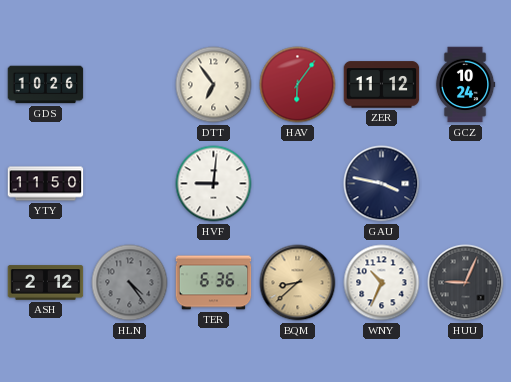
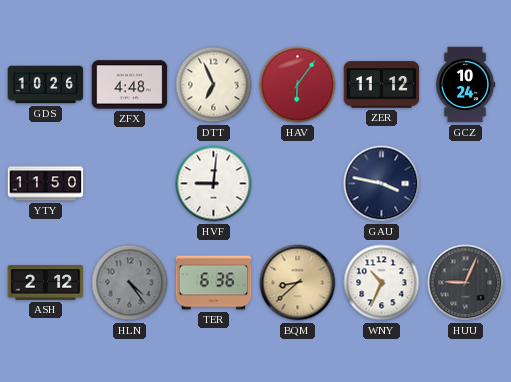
ZFX: none -> 4:48 (130, 85)
DTT: 6:54 -> 6:56 (214, 85)
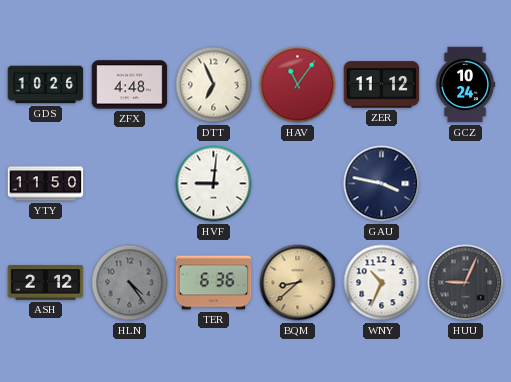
HAV: 6:06 -> 11:06 (298, 85)
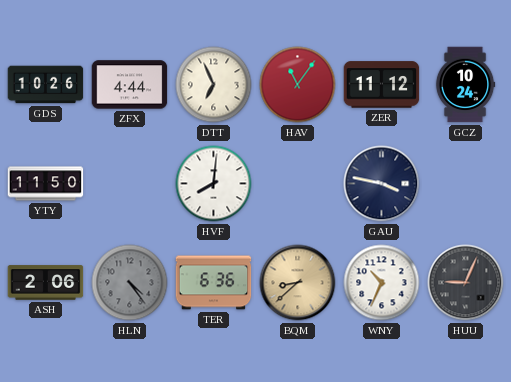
ZFX: 4:48 -> 4:44 (130, 85)
HVF: 9:01 -> 8:01 (214, 184)
ASH: 2:12 -> 2:06 (46, 283)
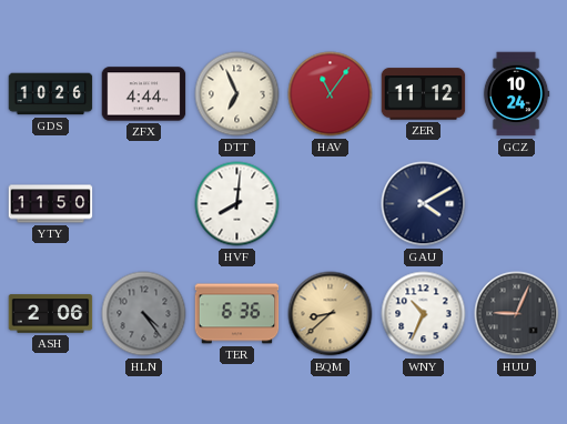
GAU: 3:47 -> 4:10 (424, 204)
